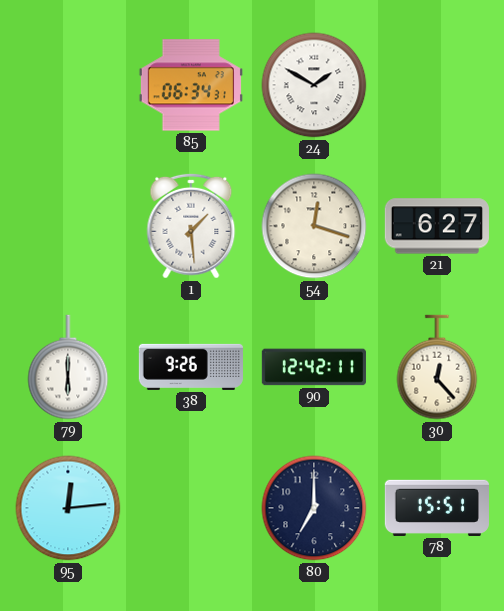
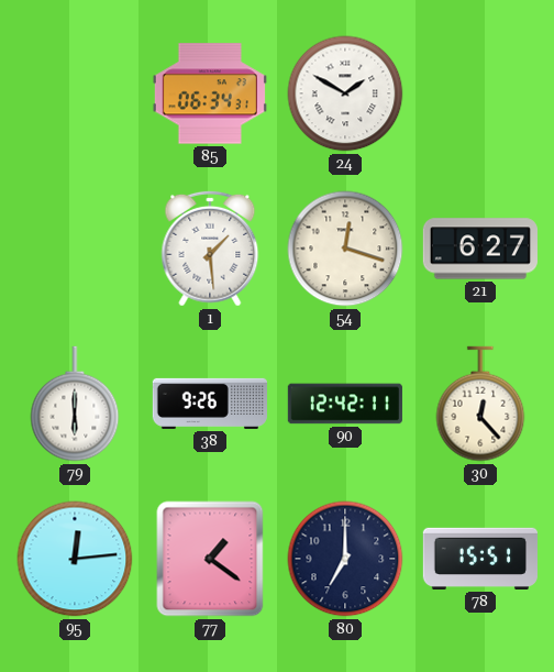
77: none -> 1:21 (210, 559)
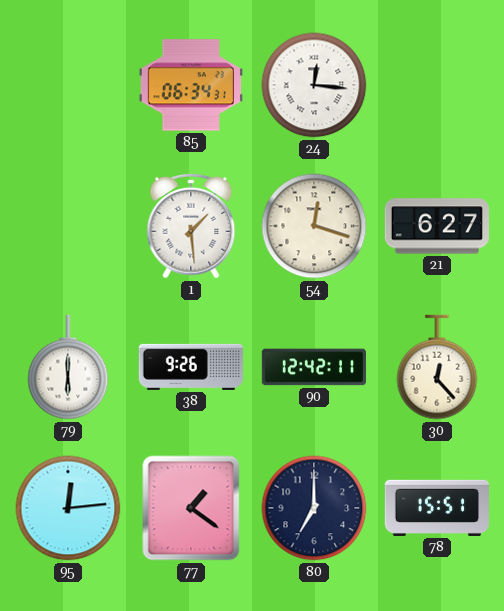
24: 1:50 -> 12:16 (314, 85)
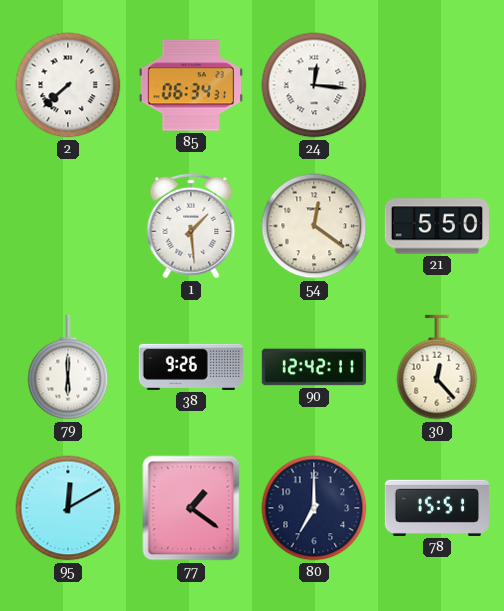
2: none -> 7:38 (68, 85)
54: 12:18 -> 12:21 (314, 226)
21: 6:27 -> 5:50 (437, 226)
95: 12:14 -> 12:10 (68, 508)
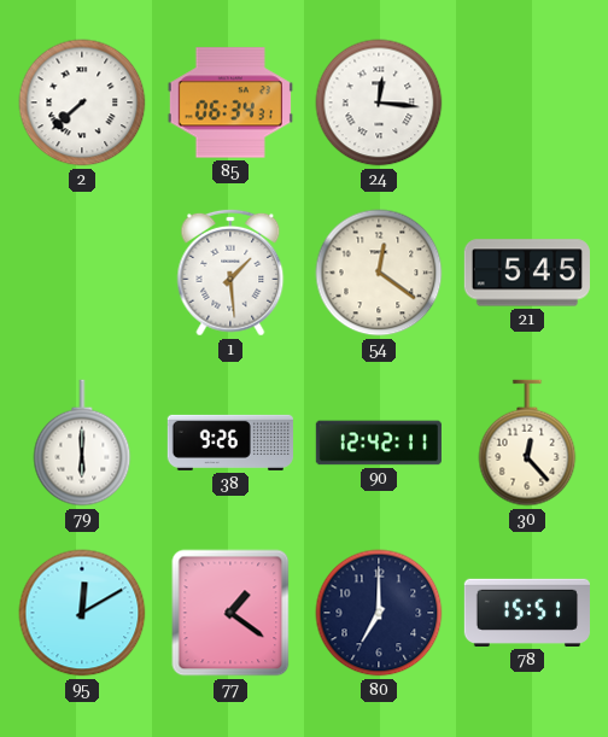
21: 5:50 -> 5:45 (527, 273)
